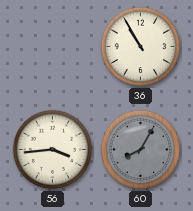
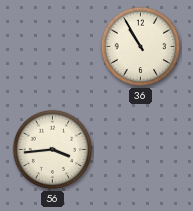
60: 8:05 -> none (141, 150)
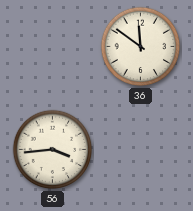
36: 10:55 -> 11:51 (141, 47)
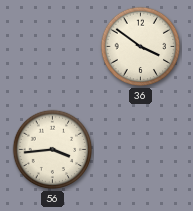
36: 11:51 -> 3:51 (141, 47)
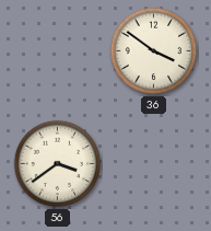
56: 3:44 -> 3:39 (58, 164)
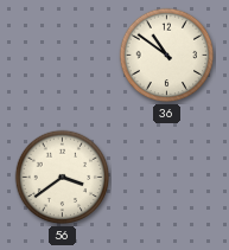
36: 3:51 -> 10:51 (167, 56)
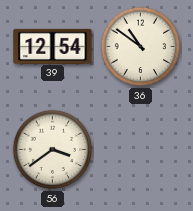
39: none -> 12:54 (53, 46)
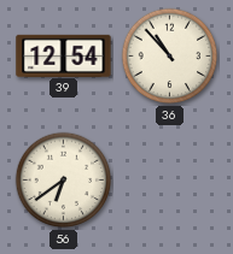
36: 10:51 -> 10:53 (170, 57)
56: 3:39 -> 6:39 (64, 181)
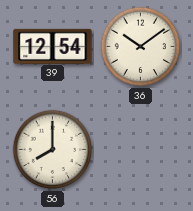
36: 10:53 -> 10:09 (141, 47)
56: 6:39 -> 8:00 (53, 150)
